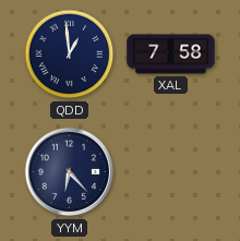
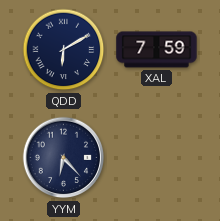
QDD: 12:59 -> 6:10 (64, 50)
XAL: 7:58 -> 7:59 (157, 50)
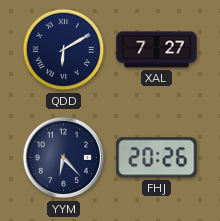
XAL: 7:59 -> 7:27 (157, 50)
FHJ: none -> 20:26 (157, 158)
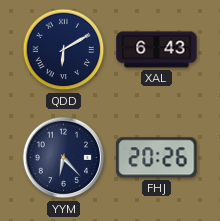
XAL: 7:27 -> 6:43 (157, 50)
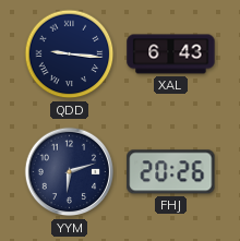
QDD: 6:10 -> 9:16 (70, 55)
YYM: 6:23 -> 6:12 (70, 172)
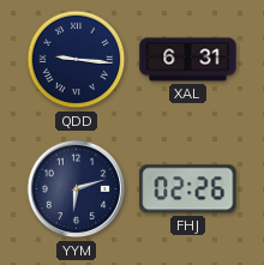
XAL: 6:43 -> 6:31 (188, 60)
FHJ: 20:26 -> 02:26 (188, 189)
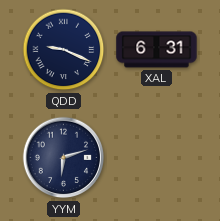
QDD: 9:16 -> 9:19 (64, 50)
FHJ: 02:26 -> none (188, 189)
